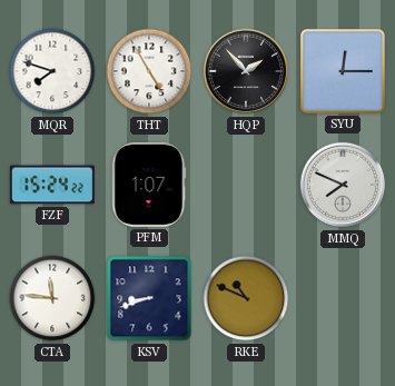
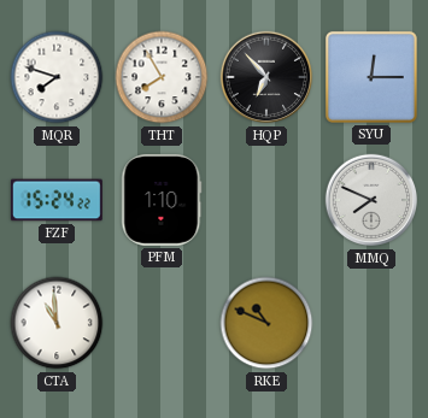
THT: 4:55 -> 7:55 (162, 77)
HQP: 1:53 -> 6:53 (266, 77)
PFM: 1:07 -> 1:10 (162, 200)
CTA: 11:46 -> 10:59 (57, 323)
KSV: 8:42 -> none (149, 298)
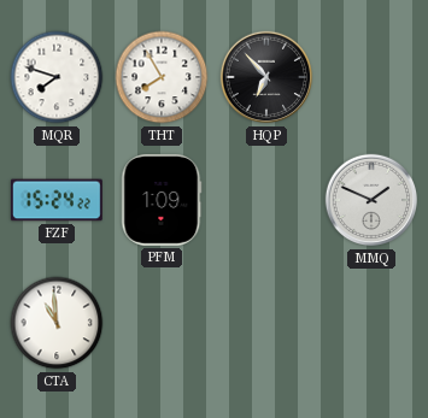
SYU: 12:15 -> none (371, 77)
PFM: 1:10 -> 1:09 (162, 200)
MMQ: 7:49 -> 1:49 (371, 200)
RKE: 10:49 -> none (266, 323)
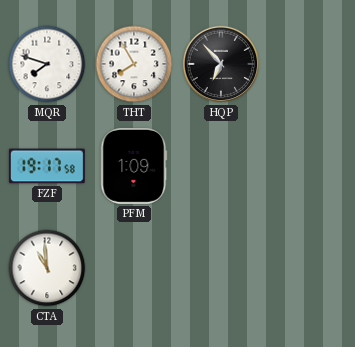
FZF: 15:24 -> 19:17 (47, 166)
MMQ: 1:49 -> none (371, 200)
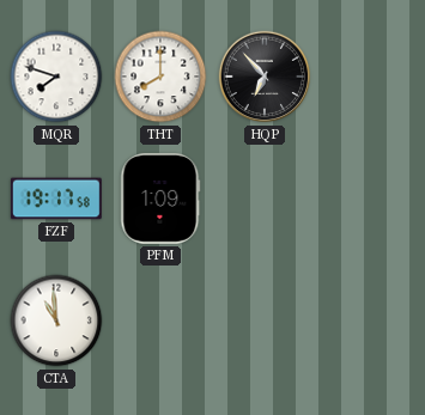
THT: 7:55 -> 8:00 (160, 77)
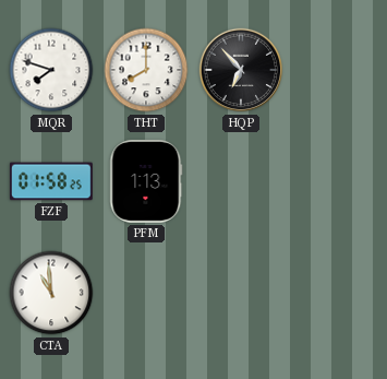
FZF: 19:17 -> 01:58 (51, 181)
PFM: 1:09 -> 1:13 (146, 181)
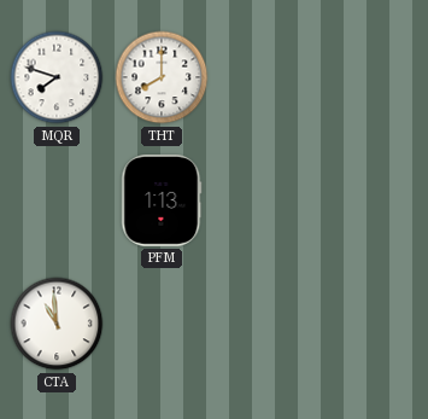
HQP: 6:53 -> none (241, 70)
FZF: 01:58 -> none (51, 181)
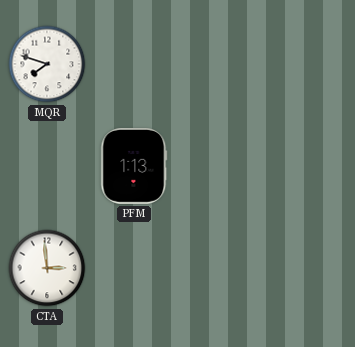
THT: 8:00 -> none (162, 77)
CTA: 10:59 -> 2:59 (47, 268)
